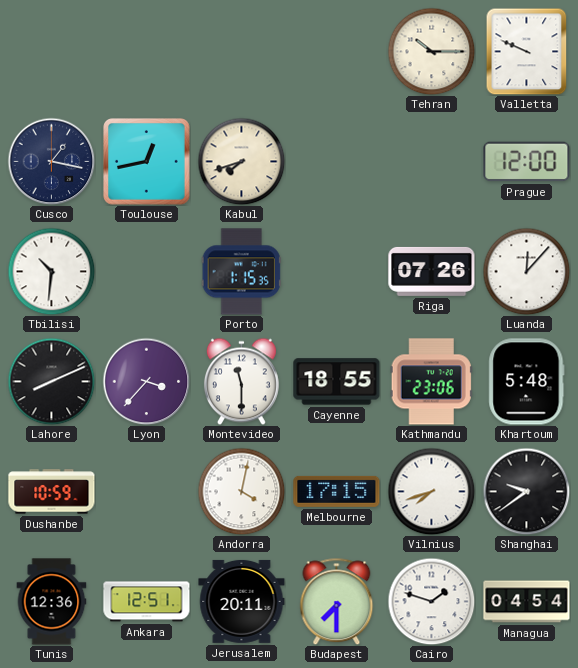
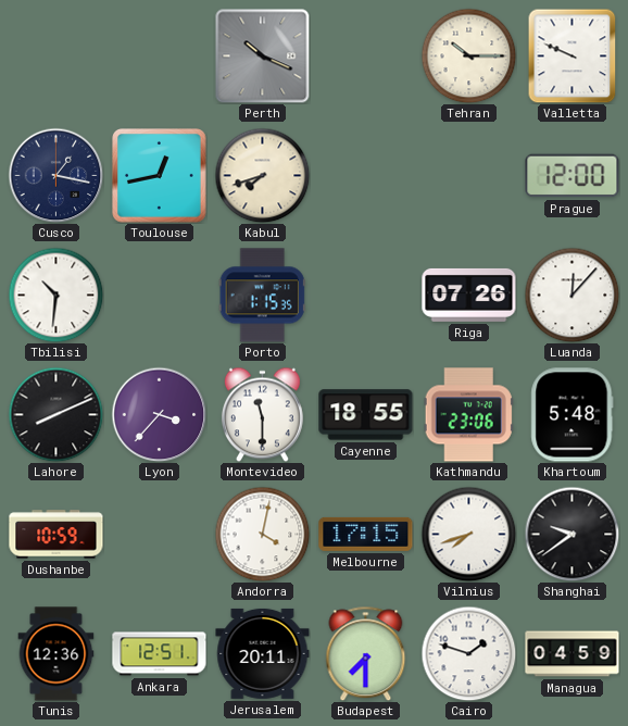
Perth: none -> 10:19 (262, 55)
Managua: 04:54 -> 04:59 (573, 654)
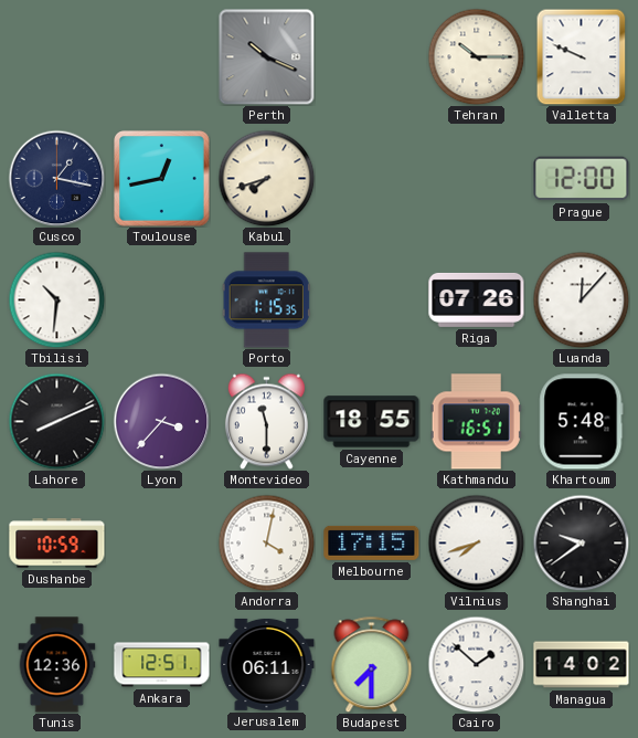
Kathmandu: 23:06 -> 16:51 (476, 422)
Jerusalem: 20:11 -> 06:11 (267, 664)
Cairo: 1:48 -> 1:52 (476, 664)
Managua: 04:59 -> 14:02 (582, 665)
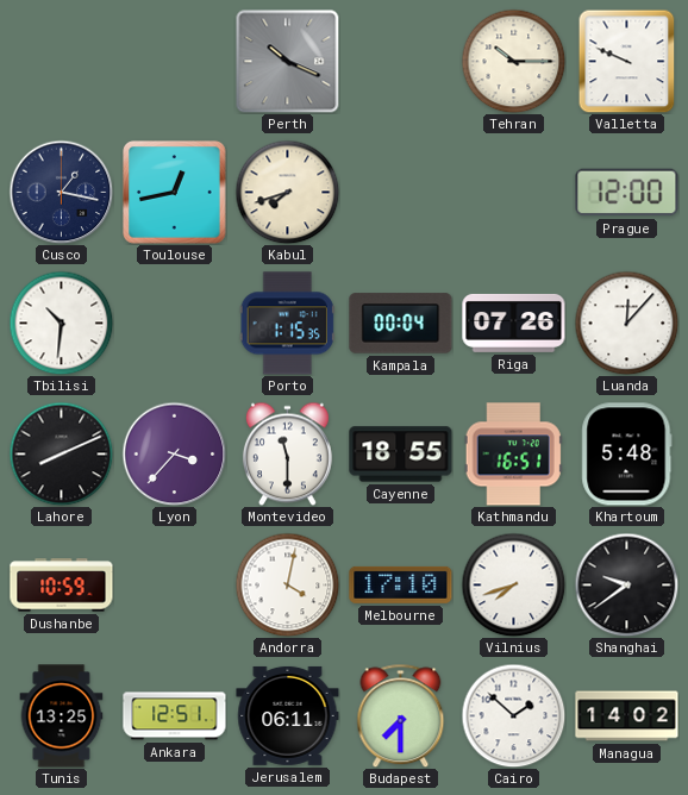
Kampala: none -> 00:04 (401, 324)
Melbourne: 17:15 -> 17:10 (401, 584)
Tunis: 12:36 -> 13:25 (62, 716)
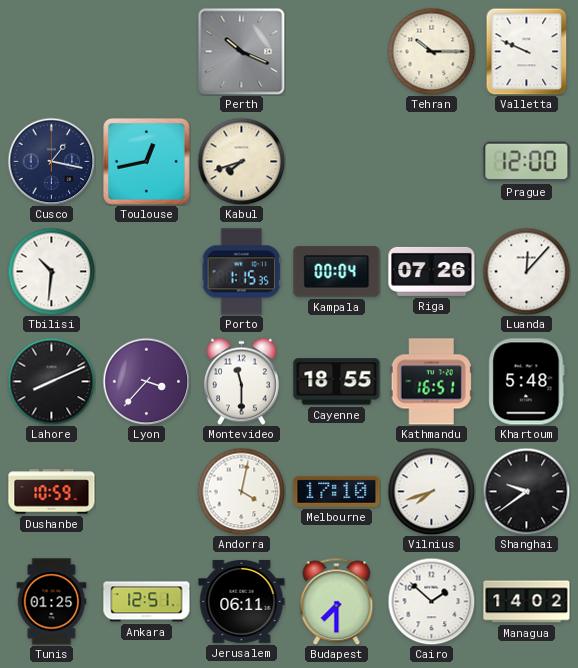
Tunis: 13:25 -> 01:25 (52, 602)
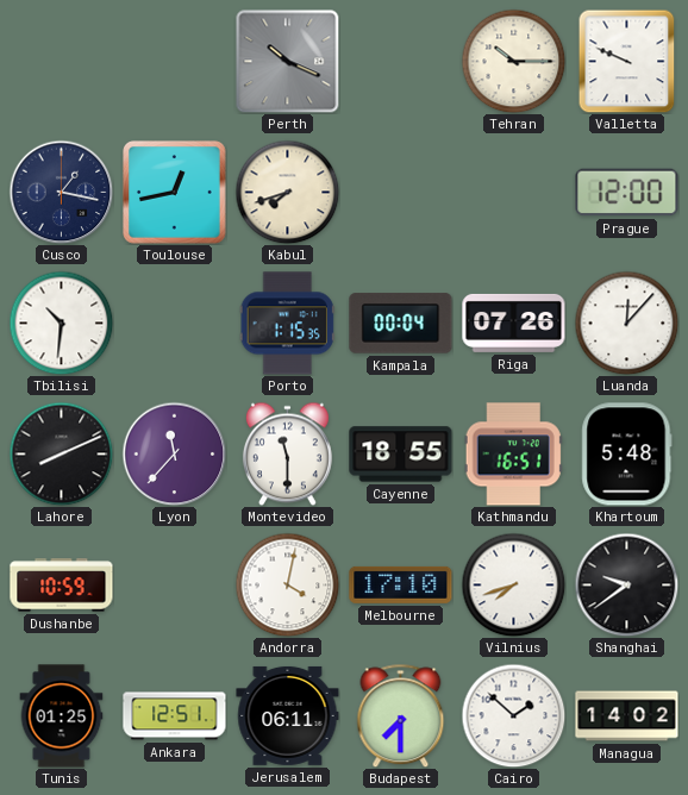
Lyon: 3:37 -> 11:37 (174, 453)
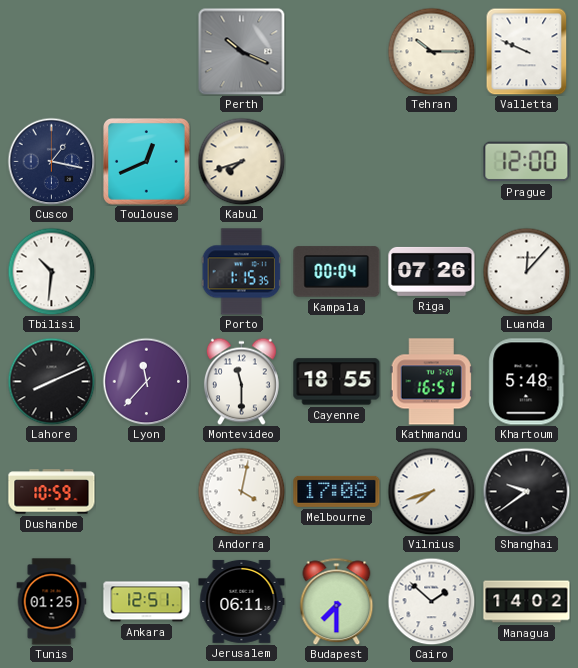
Toulouse: 12:43 -> 12:41 (147, 162)
Melbourne: 17:10 -> 17:08 (337, 491)
